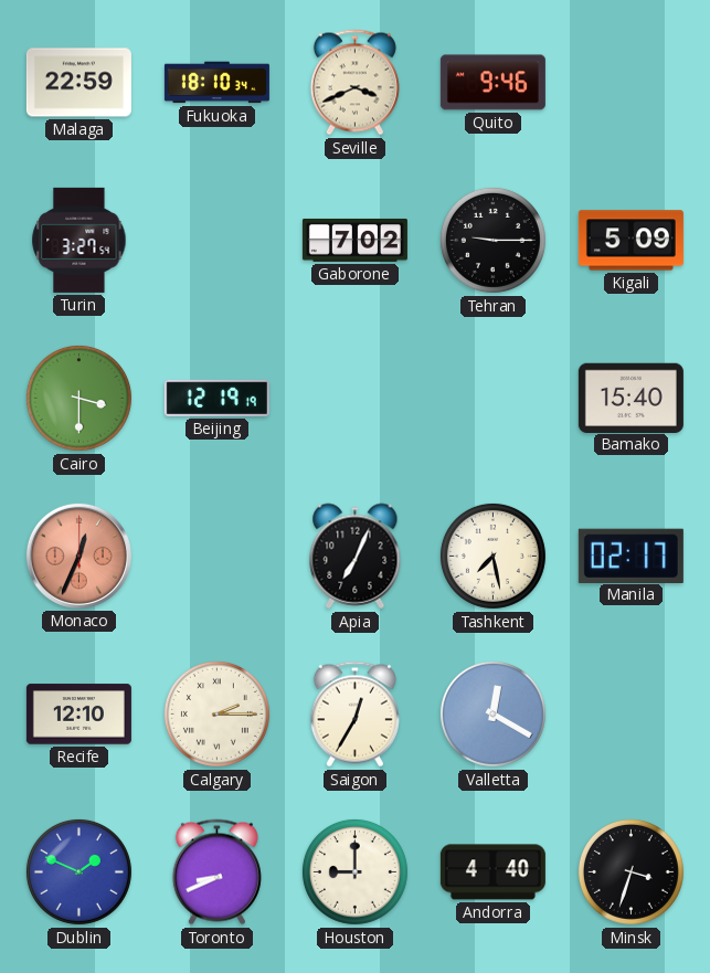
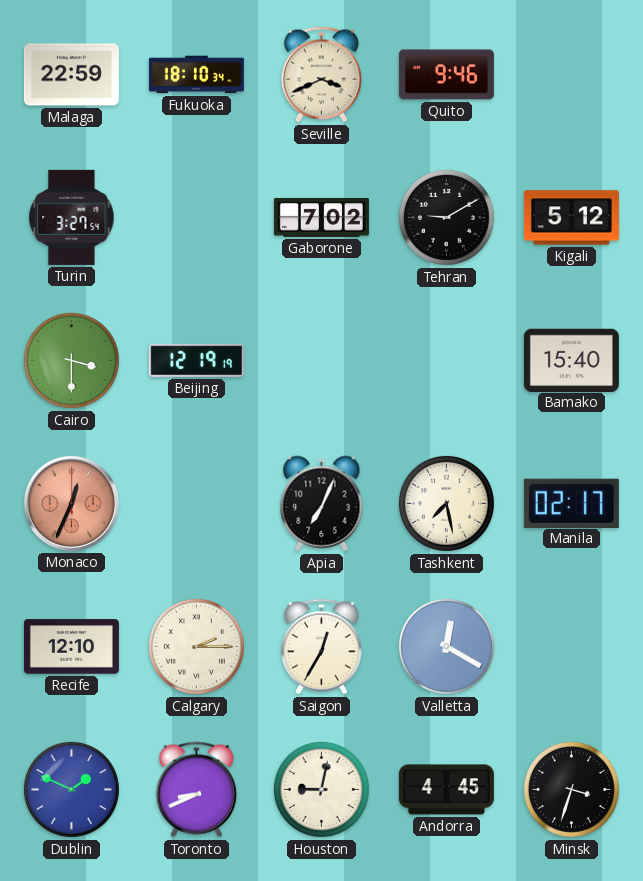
Tehran: 9:15 -> 9:10 (446, 217)
Kigali: 5:09 -> 5:12 (571, 218)
Houston: 9:00 -> 9:02 (321, 789)
Andorra: 4:40 -> 4:45 (446, 790)
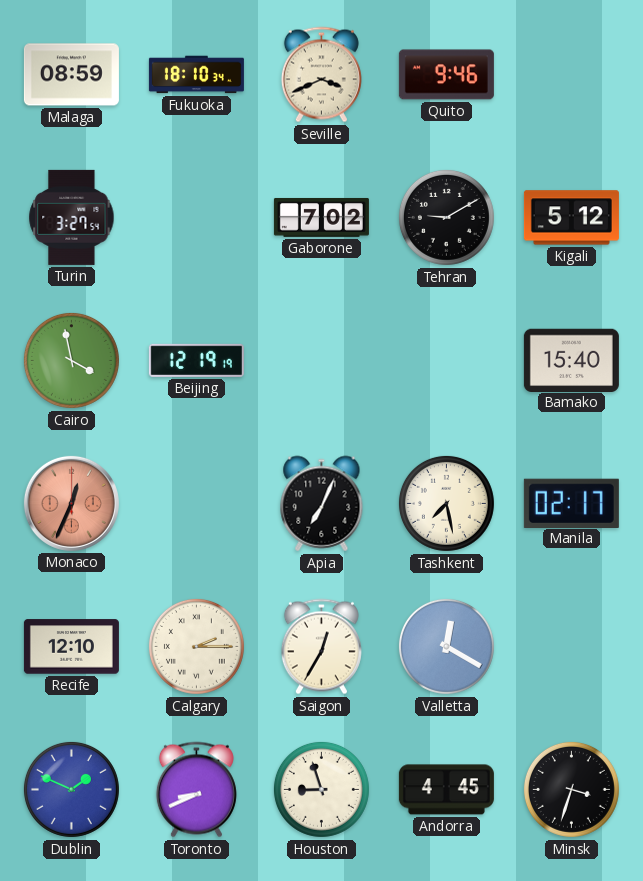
Malaga: 22:59 -> 08:59 (71, 75)
Cairo: 3:30 -> 3:58 (71, 360)
Houston: 9:02 -> 8:57 (321, 789)
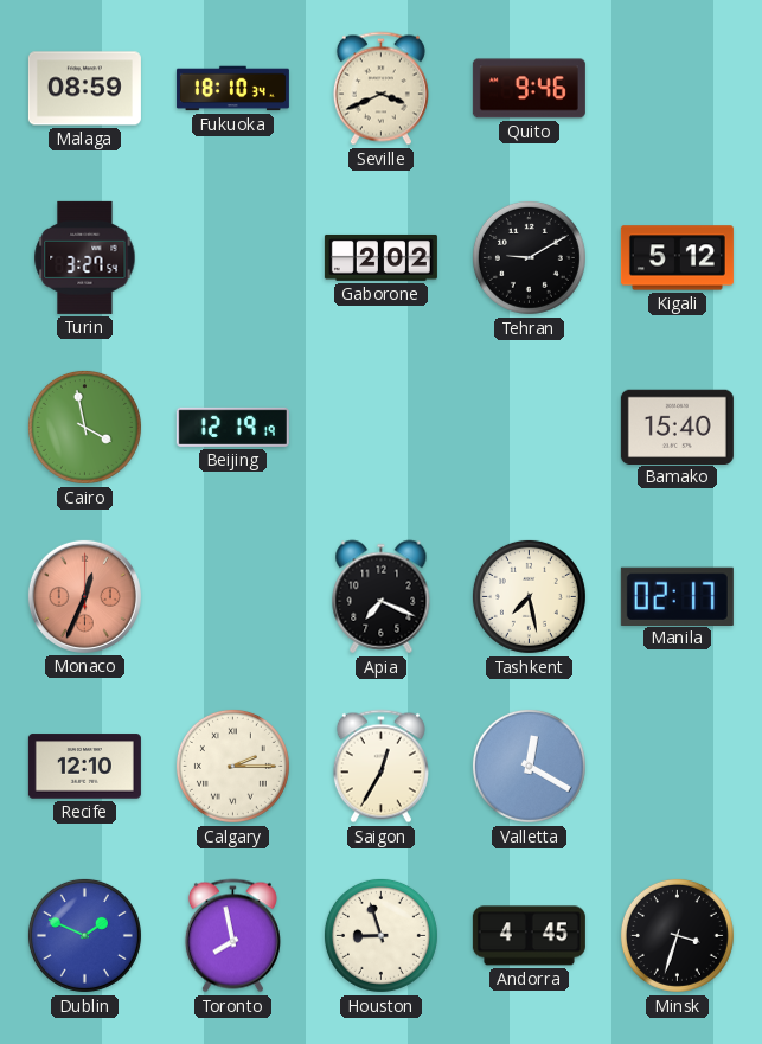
Gaborone: 7:02 -> 2:02 (380, 257)
Apia: 7:04 -> 7:19 (382, 597)
Toronto: 8:41 -> 7:58 (232, 936)
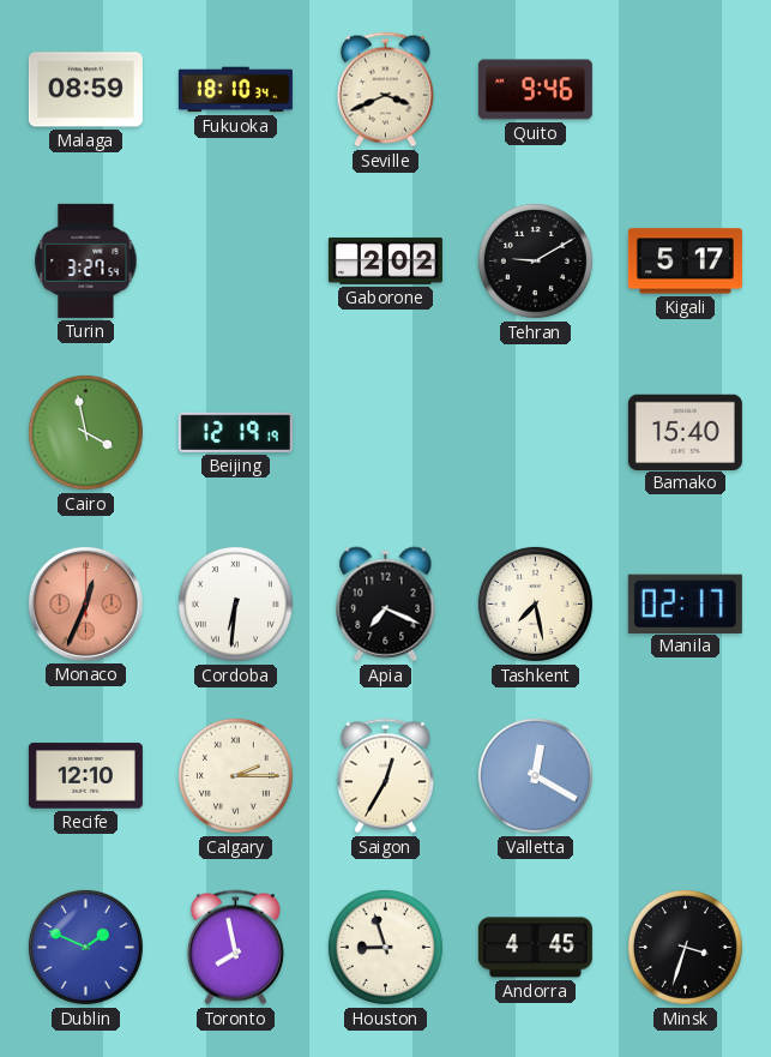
Kigali: 5:12 -> 5:17 (685, 262)
Cordoba: none -> 6:31 (235, 603)
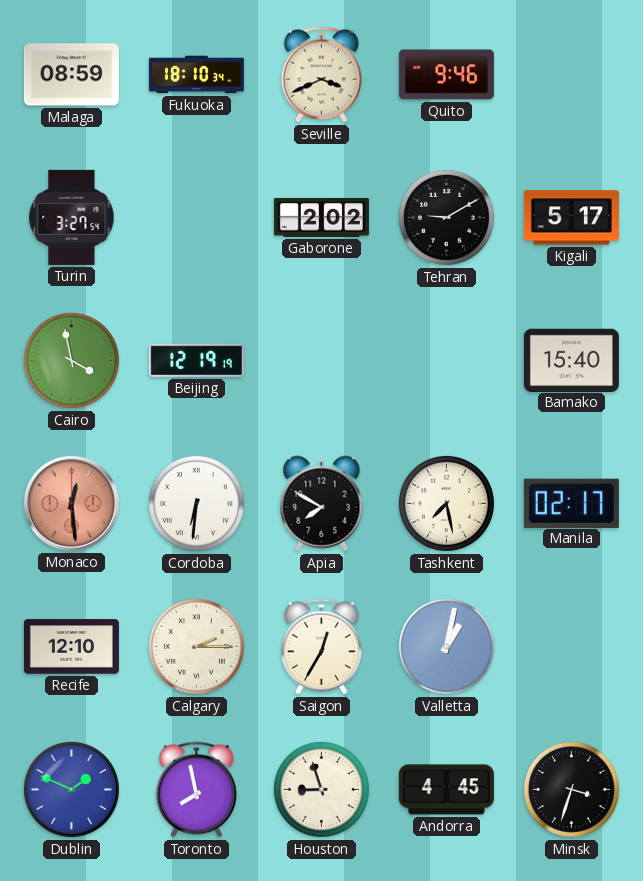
Monaco: 12:34 -> 12:29 (71, 503)
Apia: 7:19 -> 7:50 (322, 504)
Valletta: 12:20 -> 1:02 (446, 646)
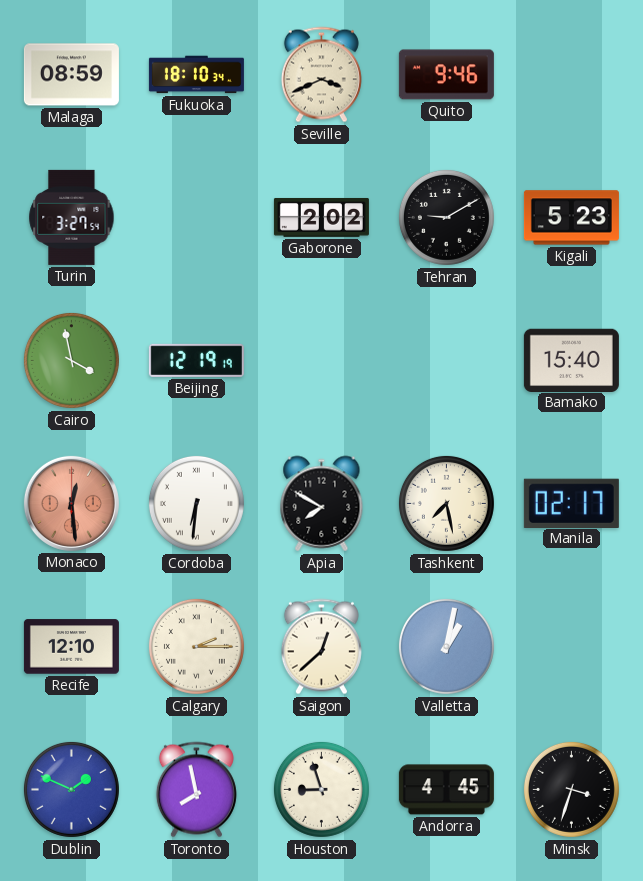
Kigali: 5:17 -> 5:23 (571, 218)
Saigon: 12:35 -> 12:38 (321, 647)
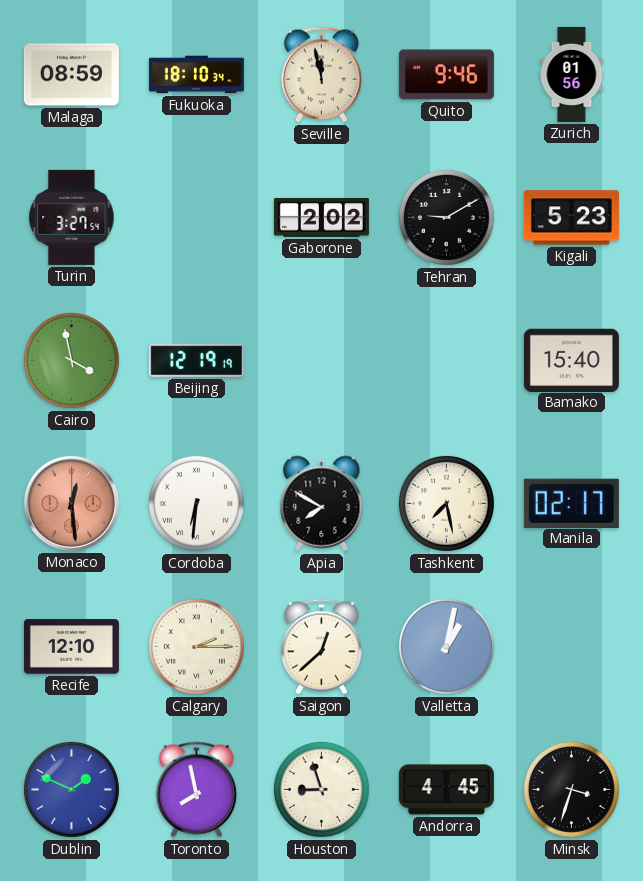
Seville: 3:41 -> 11:58 (321, 75)
Zurich: none -> 01:56 (572, 74)
